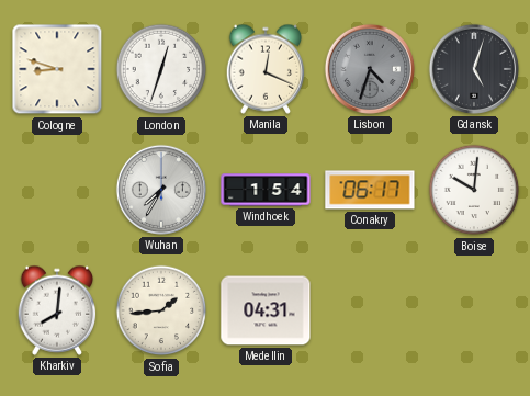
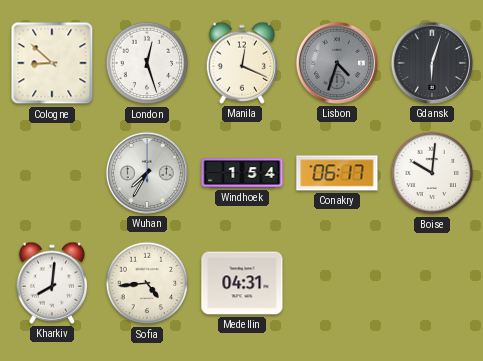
Cologne: 8:48 -> 8:52 (52, 63)
London: 12:33 -> 12:27 (147, 63)
Gdansk: 5:03 -> 6:03 (432, 63)
Sofia: 1:44 -> 4:44 (147, 283)
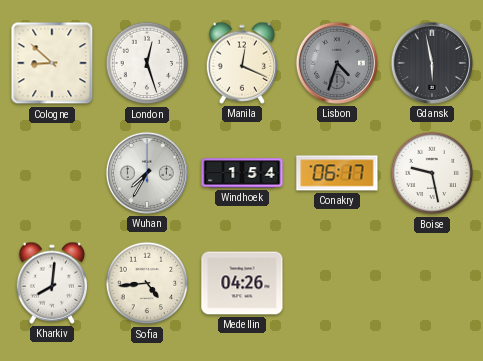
Gdansk: 6:03 -> 5:58 (432, 63)
Boise: 10:01 -> 9:28 (432, 173)
Medellin: 04:31 -> 04:26 (242, 283)
